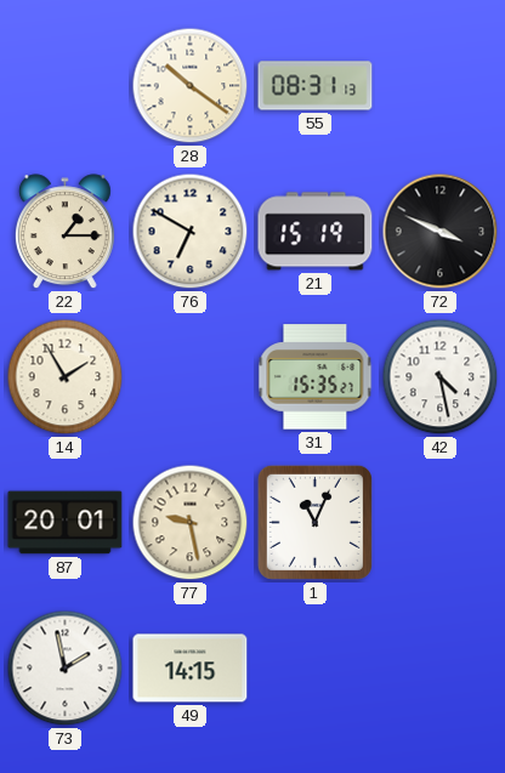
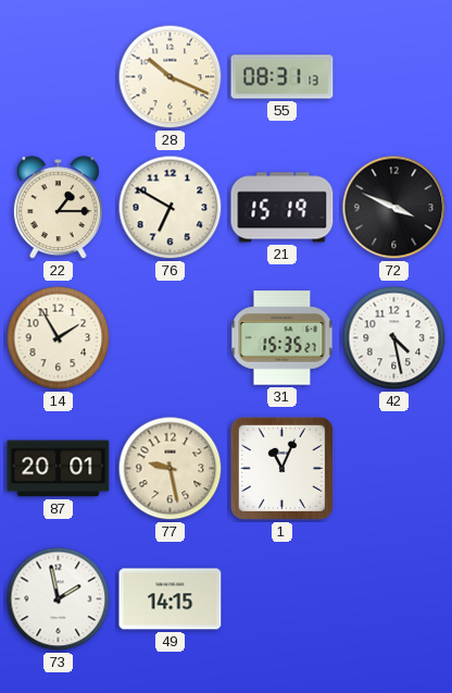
28: 10:21 -> 10:19 (171, 77)
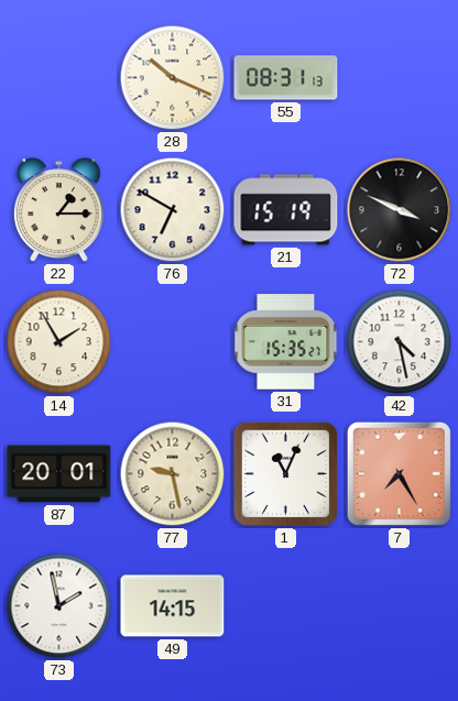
7: none -> 7:25 (399, 473)
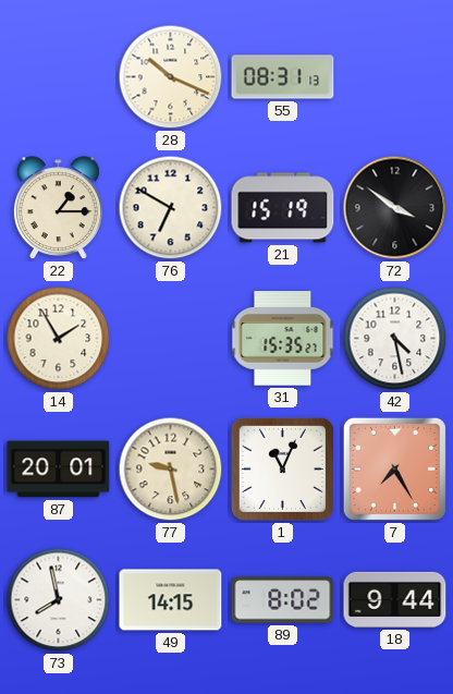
72: 3:49 -> 3:51 (395, 208)
73: 1:58 -> 7:58 (59, 600)
89: none -> 8:02 (283, 600)
18: none -> 9:44 (395, 599)
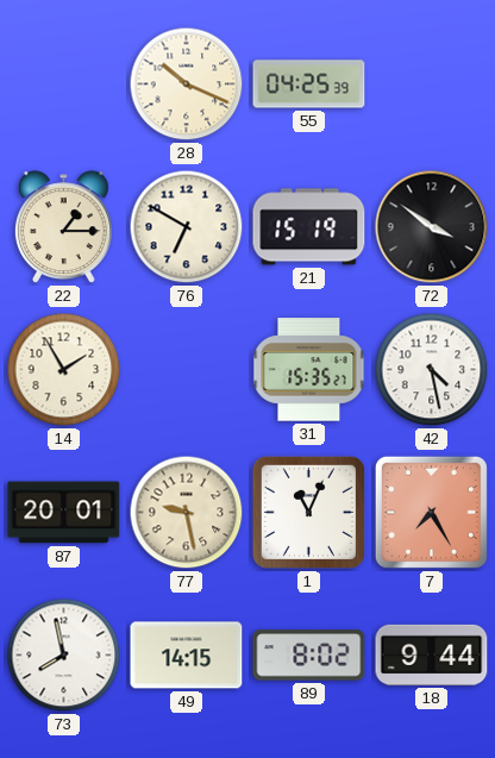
55: 08:31 -> 04:25 (309, 84)
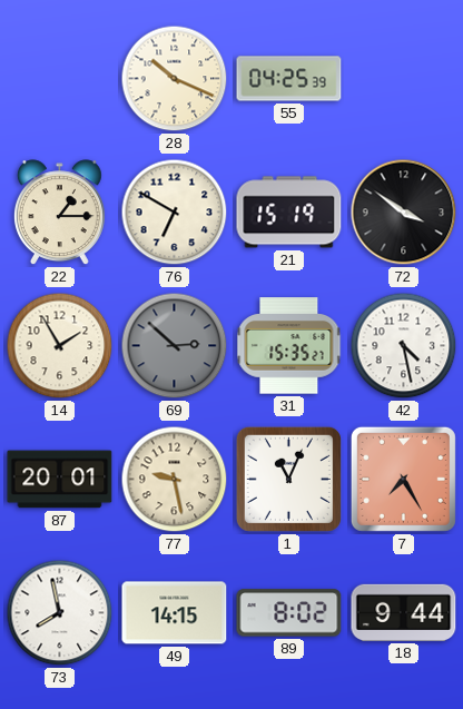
69: none -> 2:52 (175, 346)
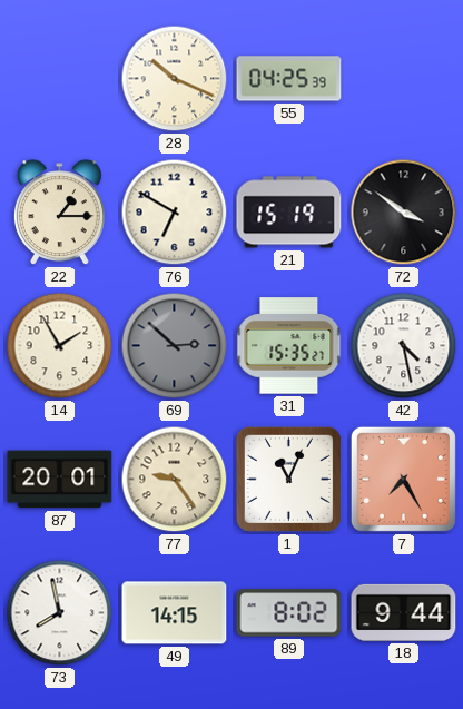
77: 9:28 -> 9:24 (175, 480)
